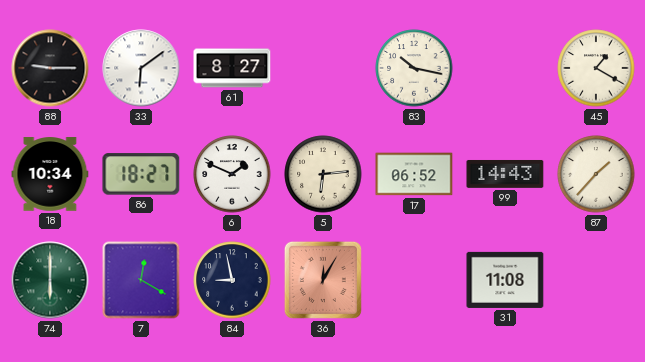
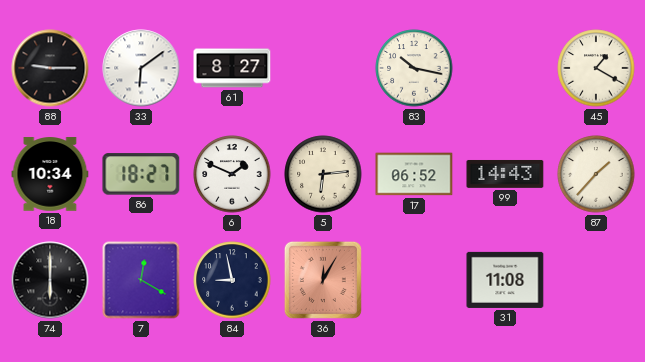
74 dial: green -> black (50, 280)
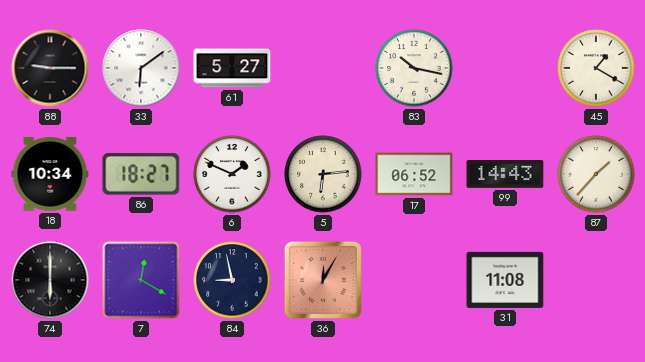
61: 8:27 -> 5:27 (232, 68)
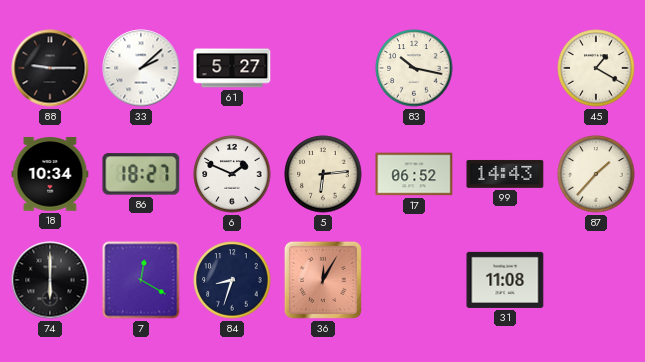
33: 6:09 -> 2:08 (141, 68)
84: 8:58 -> 8:33 (232, 280)
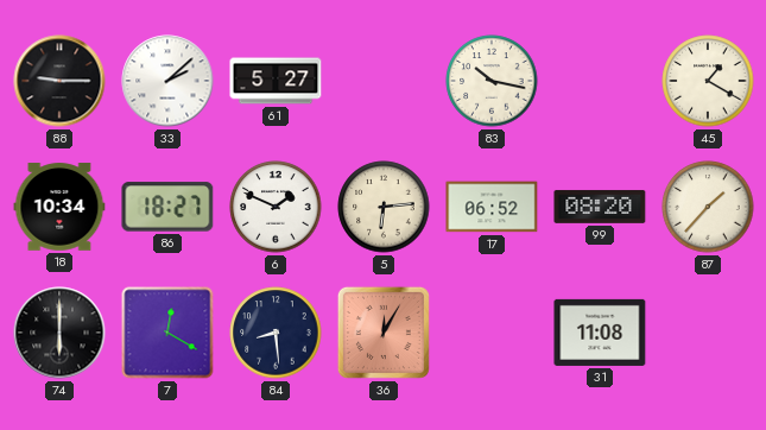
99: 14:43 -> 08:20 (600, 207)
84: 8:33 -> 8:29 (276, 333)
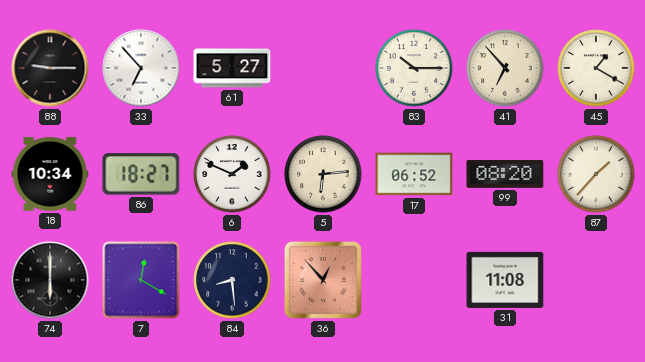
33: 2:08 -> 6:53 (141, 68)
83: 10:17 -> 10:15 (414, 68)
41: none -> 6:53 (505, 68)
36: 12:05 -> 12:53 (323, 280)
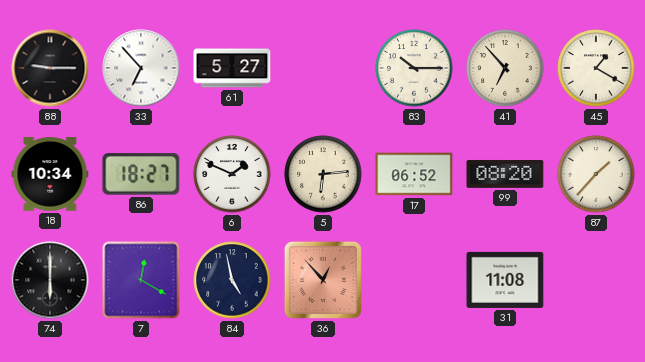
84: 8:29 -> 4:58 (232, 280)
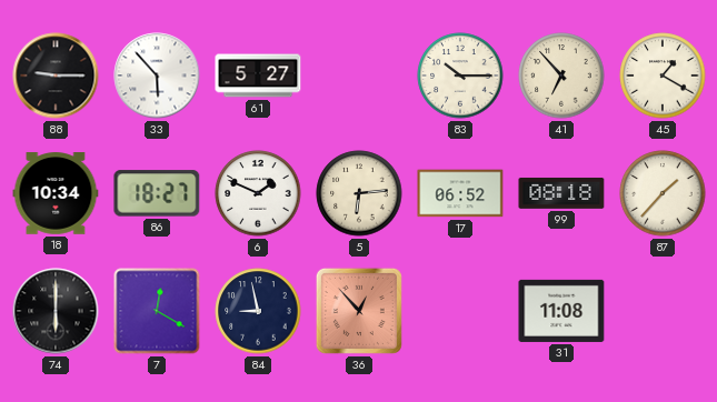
33: 6:53 -> 5:53 (157, 76)
99: 08:20 -> 08:18 (561, 193)
84: 4:58 -> 8:58 (258, 311)
